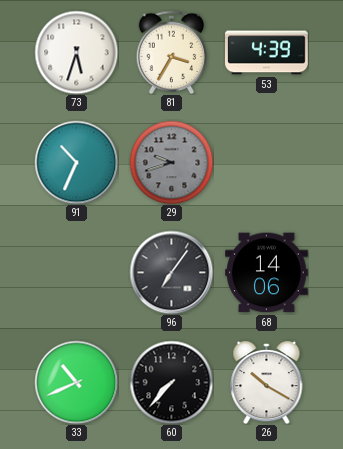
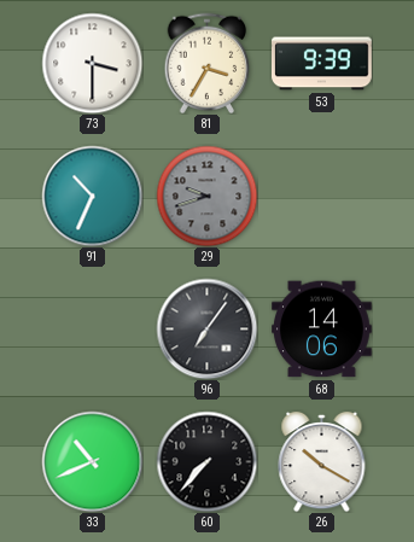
73: 5:33 -> 3:30 (92, 63)
53: 4:39 -> 9:39 (322, 64)
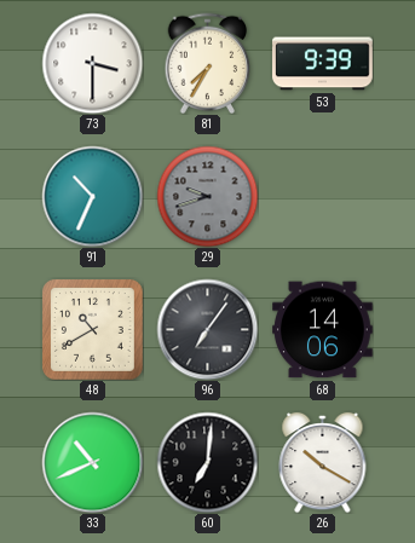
81: 3:35 -> 7:35 (208, 63)
48: none -> 10:40 (93, 330)
60: 7:37 -> 7:01 (207, 462)
